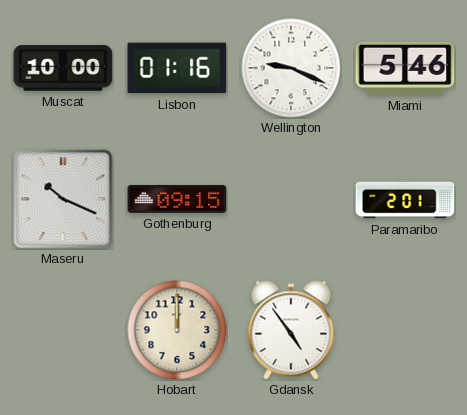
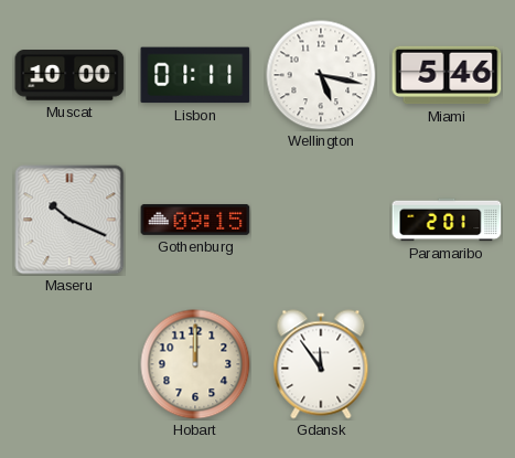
Lisbon: 01:16 -> 01:11 (195, 75)
Wellington: 9:19 -> 5:17 (321, 75)
Gdansk: 4:54 -> 11:54 (321, 364)
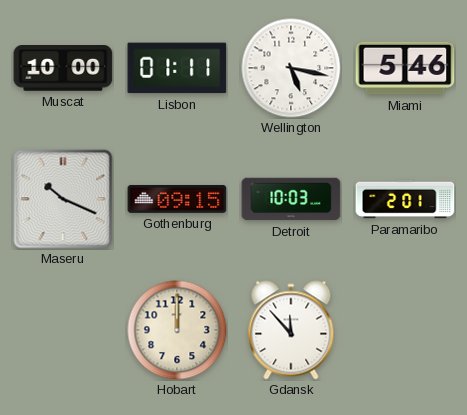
Detroit: none -> 10:03 (291, 199)
Gdansk: 11:54 -> 11:53 (291, 330)
